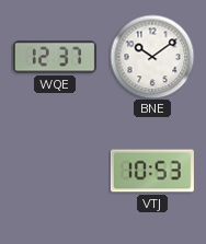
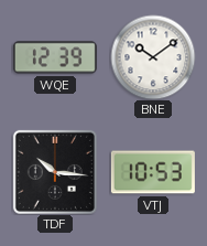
WQE: 12:37 -> 12:39 (55, 57)
TDF: none -> 10:16 (55, 172)
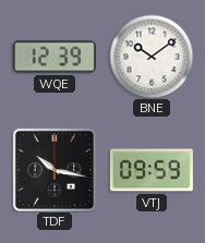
TDF: 10:16 -> 10:17 (55, 170)
VTJ: 10:53 -> 09:59 (152, 170)
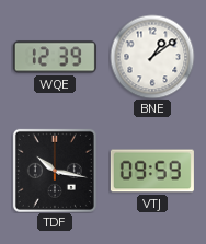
BNE: 10:09 -> 1:09 (152, 57)
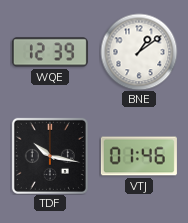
VTJ: 09:59 -> 01:46 (139, 156)
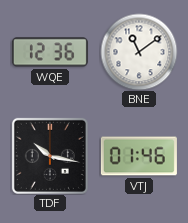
WQE: 12:39 -> 12:36 (50, 52)
BNE: 1:09 -> 11:09 (139, 52)
